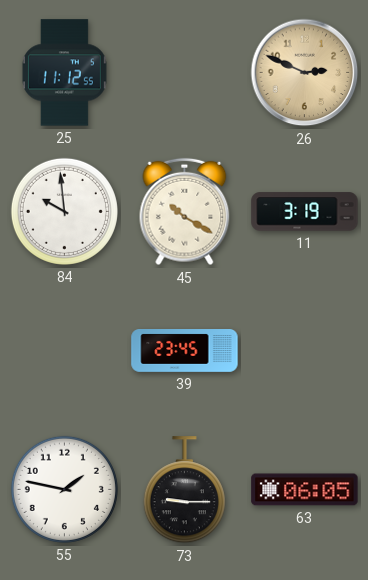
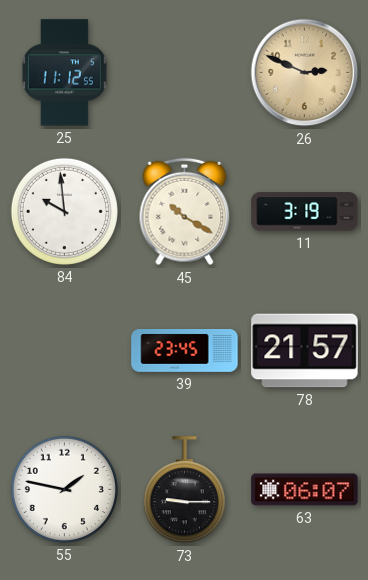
78: none -> 21:57 (305, 351)
63: 06:05 -> 06:07 (305, 490)
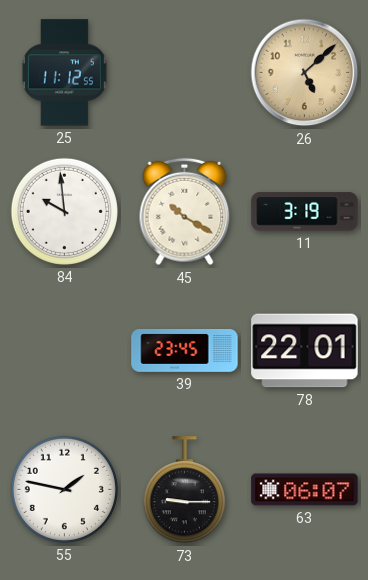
26: 2:49 -> 5:08 (305, 73)
78: 21:57 -> 22:01 (305, 351)
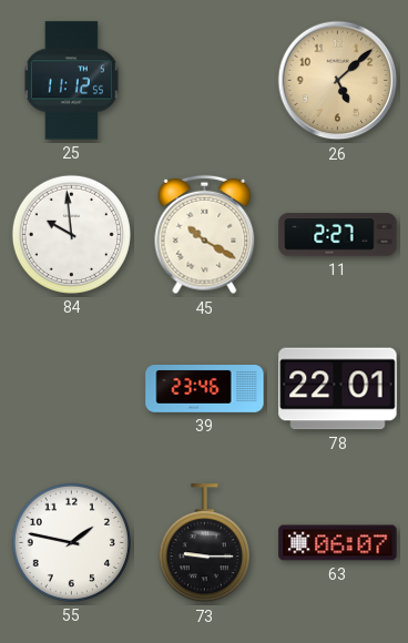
11: 3:19 -> 2:27 (338, 235)
39: 23:45 -> 23:46 (205, 389)
